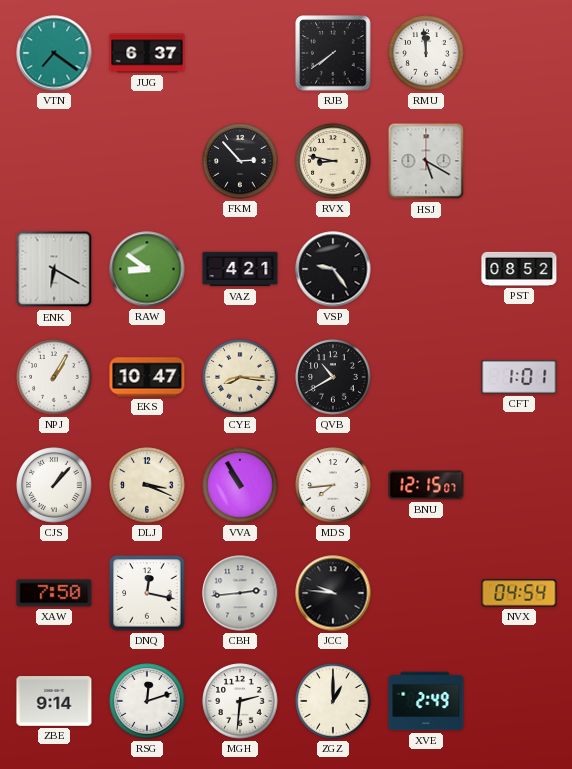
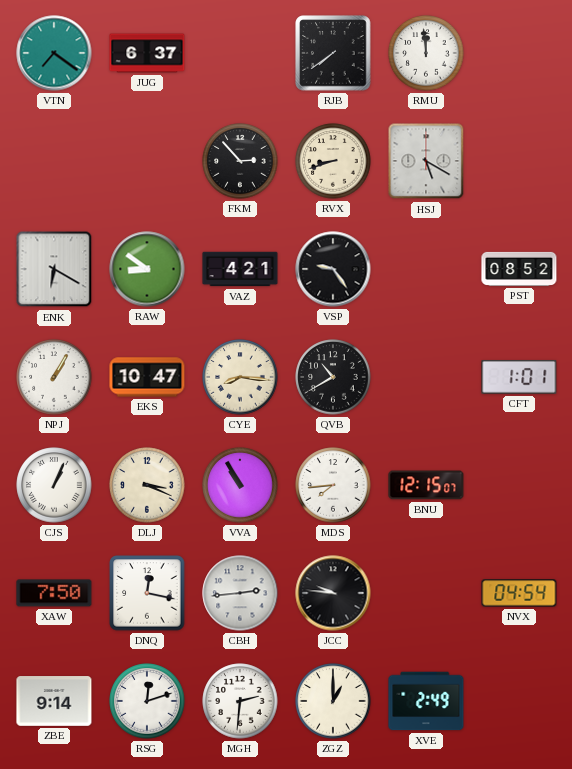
RVX: 8:47 -> 8:42 (333, 161)
CJS: 1:07 -> 1:04 (54, 485)
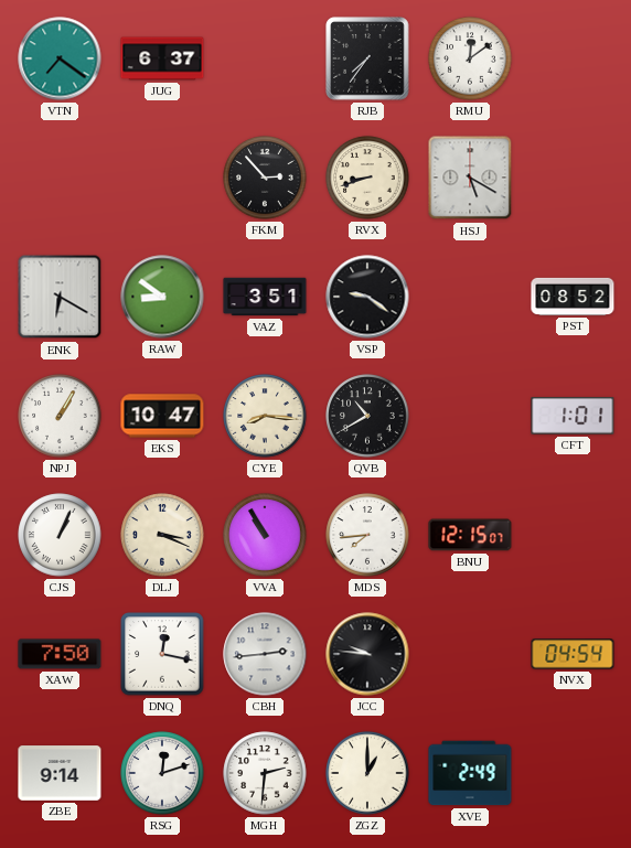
RJB: 7:39 -> 7:36 (367, 58)
RMU: 11:59 -> 12:09 (470, 58)
VAZ: 4:21 -> 3:51 (265, 297)
VSP: 9:24 -> 9:21 (367, 297)
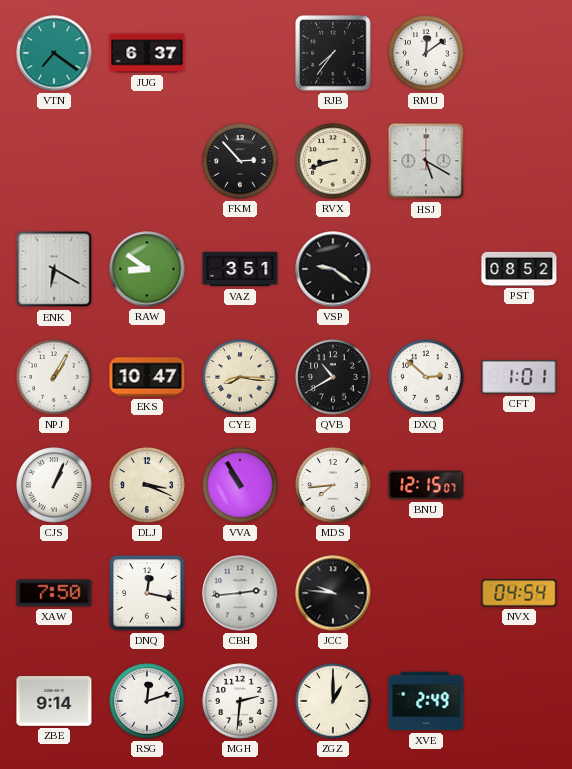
DXQ: none -> 2:52 (426, 377)
